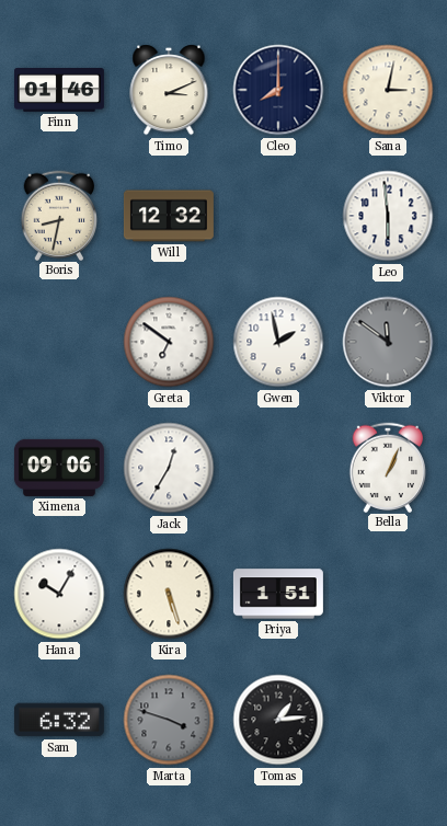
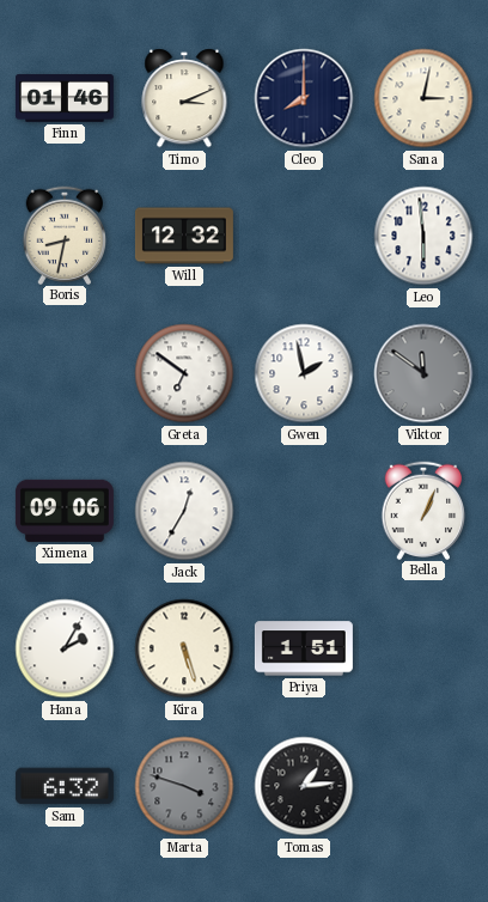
Hana: 10:05 -> 2:05 (65, 648)
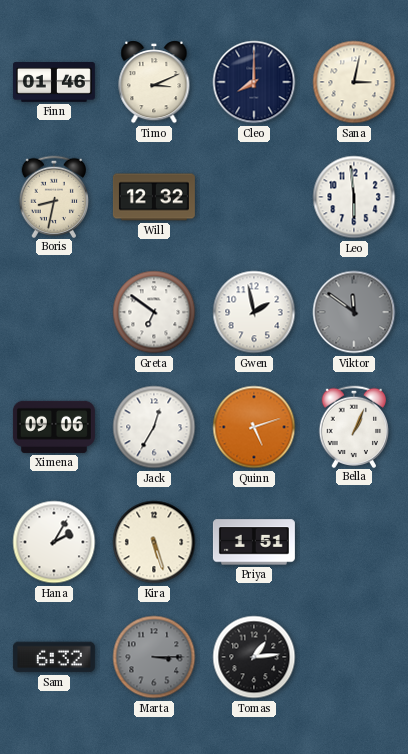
Quinn: none -> 5:12 (254, 427)
Marta: 3:48 -> 3:15 (154, 657)
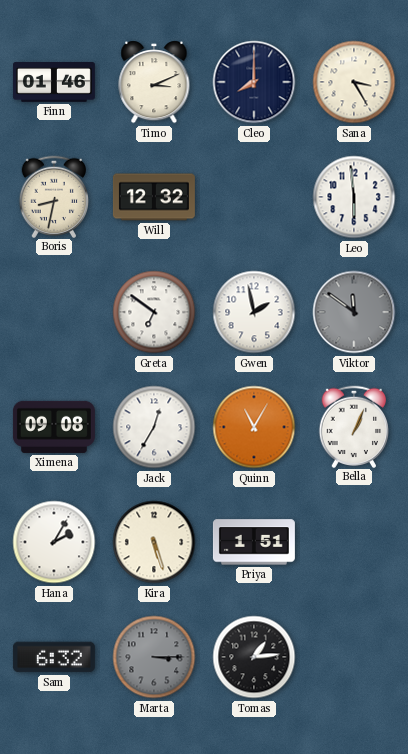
Sana: 3:02 -> 3:25 (354, 82)
Ximena: 09:06 -> 09:08 (54, 427)
Quinn: 5:12 -> 11:05 (254, 427)
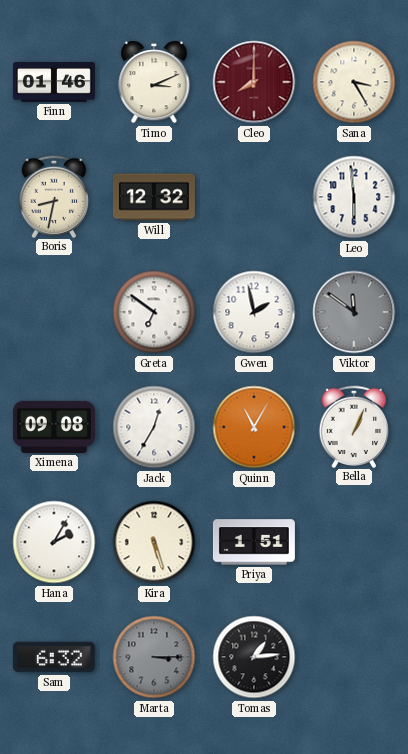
Cleo dial: navy -> burgundy (254, 82)
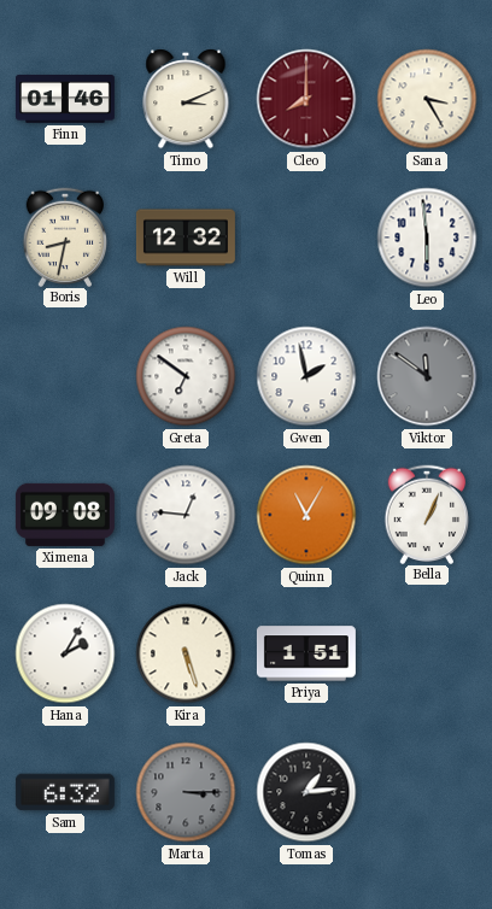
Jack: 12:35 -> 12:46 (186, 515)
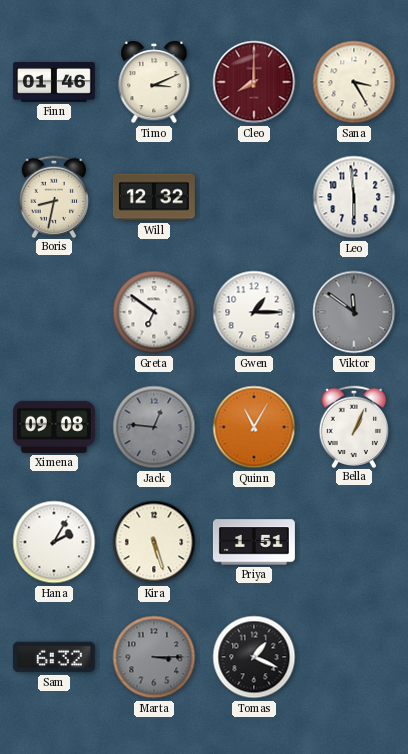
Gwen: 1:58 -> 1:15 (254, 312)
Jack dial: white -> grey (154, 427)
Tomas: 1:14 -> 1:19 (254, 657)
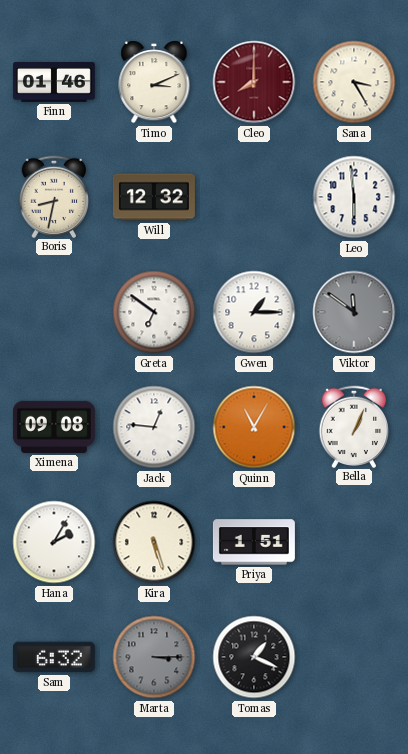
Jack dial: grey -> white (154, 427)
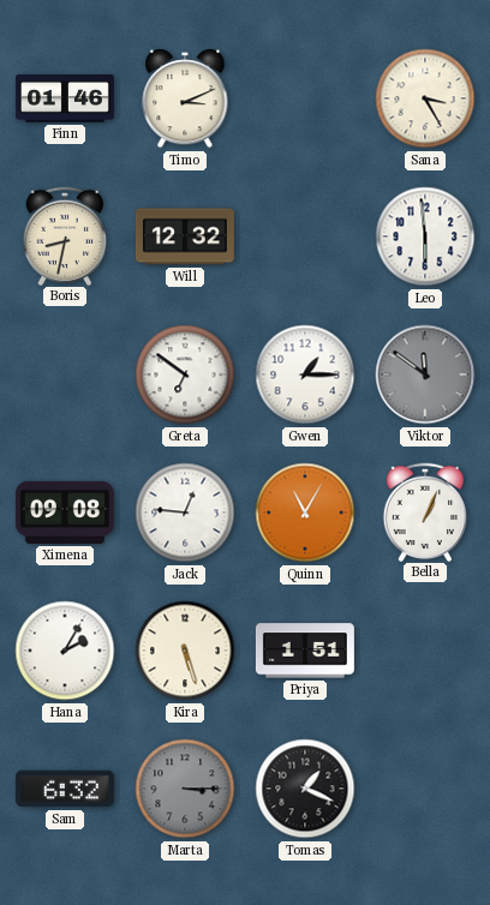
Cleo: 8:00 -> none (254, 82)
